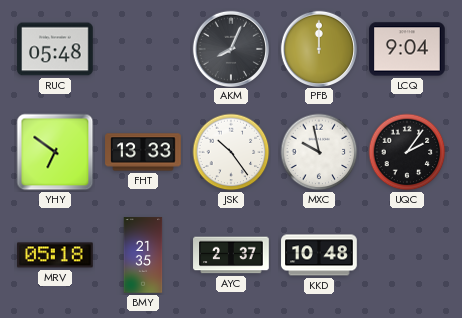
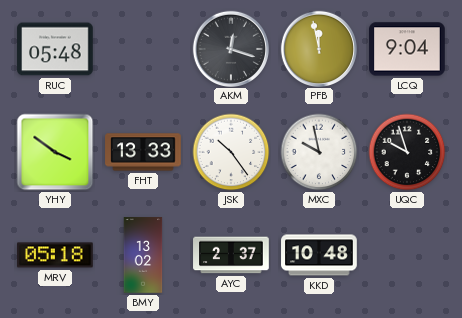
AKM: 8:04 -> 12:18 (230, 48)
PFB: 12:00 -> 11:58 (318, 48)
YHY: 6:51 -> 3:51 (55, 152)
UQC: 2:06 -> 9:57 (407, 152)
BMY: 21:35 -> 13:02 (143, 255)
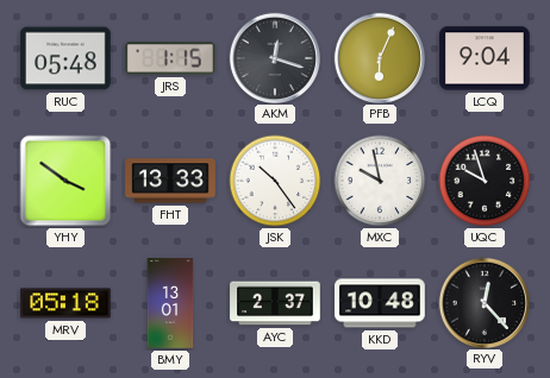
JRS: none -> 1:15 (171, 58)
PFB: 11:58 -> 6:04 (379, 57)
BMY: 13:02 -> 13:01 (170, 303)
RYV: none -> 12:23 (483, 302)
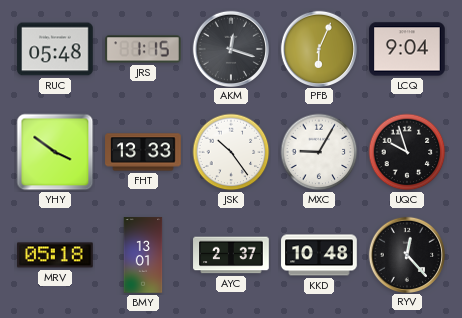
MXC: 9:58 -> 9:05 (319, 152)
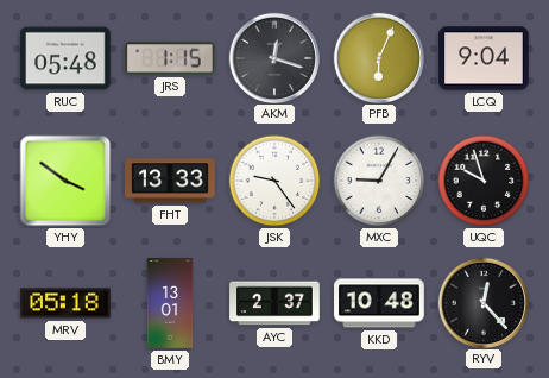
JSK: 10:24 -> 9:24 (274, 181)
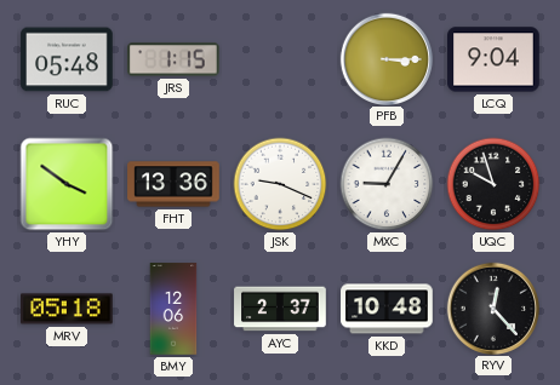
AKM: 12:18 -> none (273, 57)
PFB: 6:04 -> 3:15 (385, 58)
FHT: 13:33 -> 13:36 (173, 184)
JSK: 9:24 -> 9:19 (280, 184)
BMY: 13:01 -> 12:06 (173, 309)
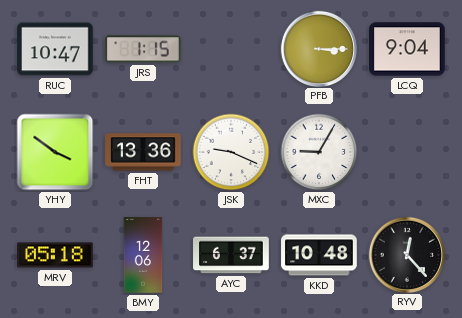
RUC: 05:48 -> 10:47 (55, 49)
UQC: 9:57 -> none (493, 184)
AYC: 2:37 -> 6:37 (231, 255)
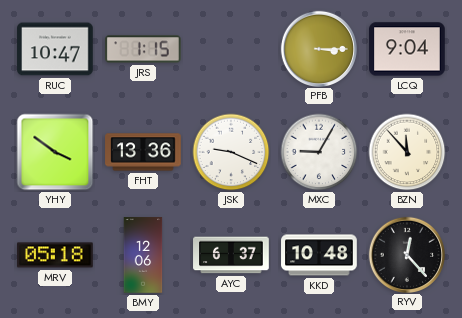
BZN: none -> 11:53 (407, 152)
